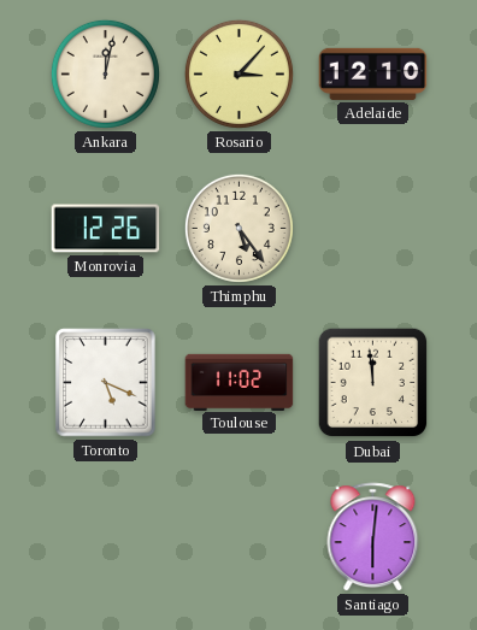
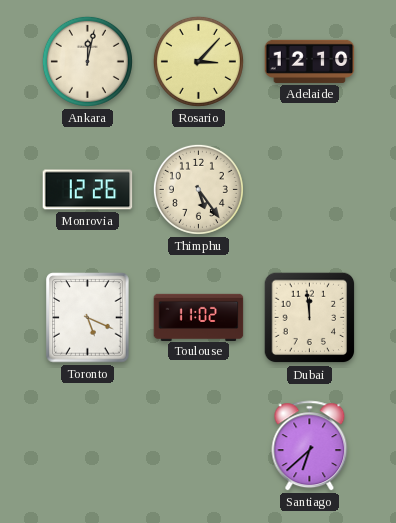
Santiago: 6:01 -> 6:38 (310, 446)
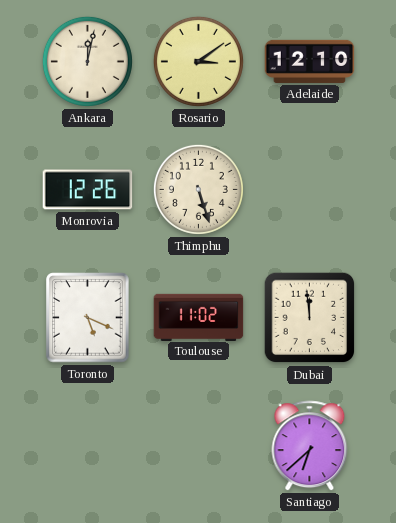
Rosario: 3:07 -> 3:09 (198, 61)
Thimphu: 5:24 -> 5:27 (198, 189)
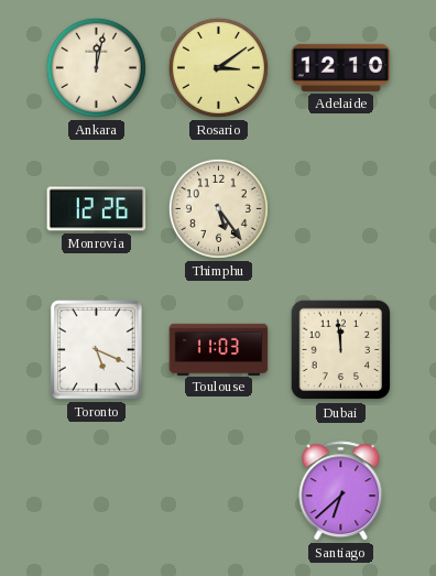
Thimphu: 5:27 -> 5:24 (218, 208)
Toulouse: 11:02 -> 11:03 (219, 349)
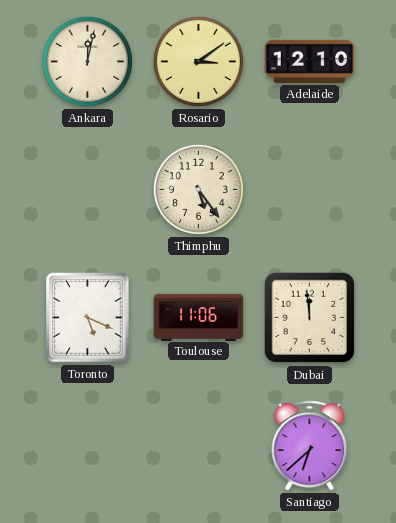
Monrovia: 12:26 -> none (97, 209)
Toulouse: 11:03 -> 11:06 (199, 317)
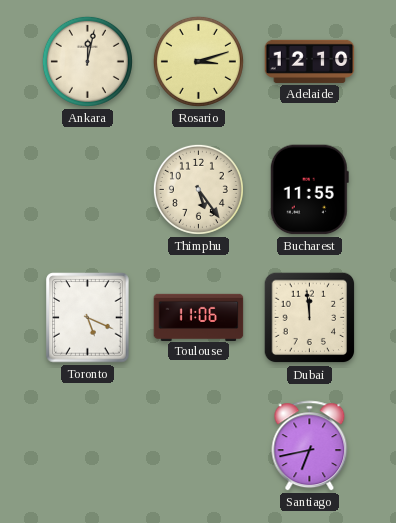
Rosario: 3:09 -> 3:12 (198, 61)
Bucharest: none -> 11:55 (309, 190)
Santiago: 6:38 -> 6:43 (310, 446)
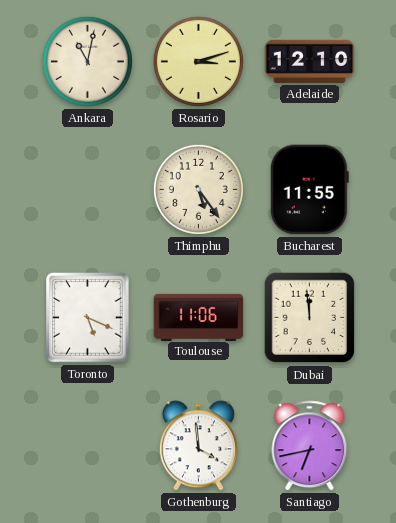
Ankara: 12:02 -> 11:02 (87, 61)
Gothenburg: none -> 3:59 (198, 446)
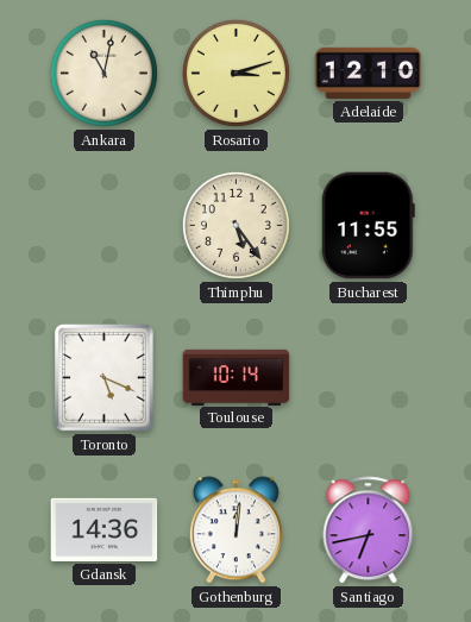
Toulouse: 11:06 -> 10:14 (237, 377)
Dubai: 11:59 -> none (310, 318)
Gdansk: none -> 14:36 (105, 529)
Gothenburg: 3:59 -> 12:01 (235, 530)
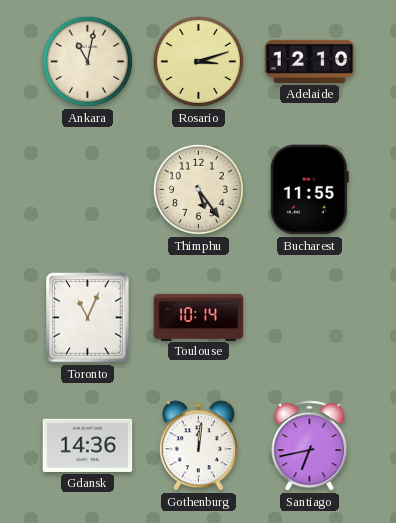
Toronto: 5:19 -> 11:04 (88, 318)
